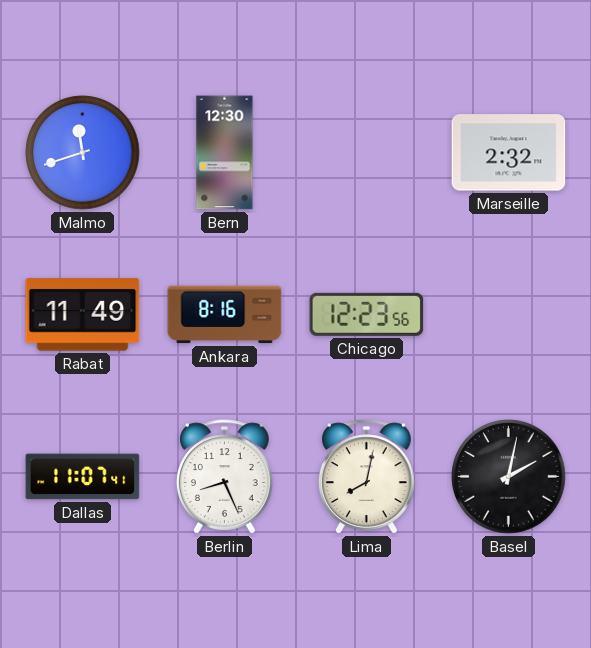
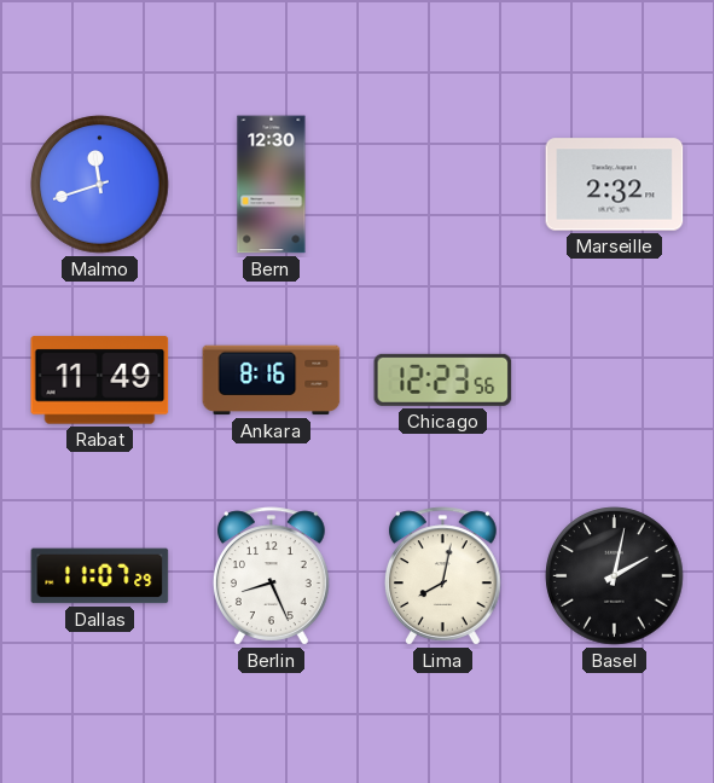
Dallas: 11:07:41 -> 11:07:29 (100, 576)
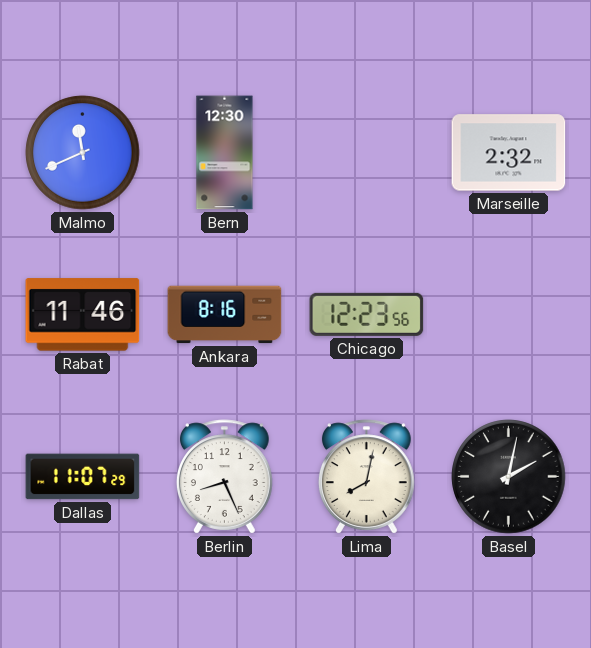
Malmo: 11:42 -> 11:41 (83, 153)
Rabat: 11:49 -> 11:46 (83, 315)
